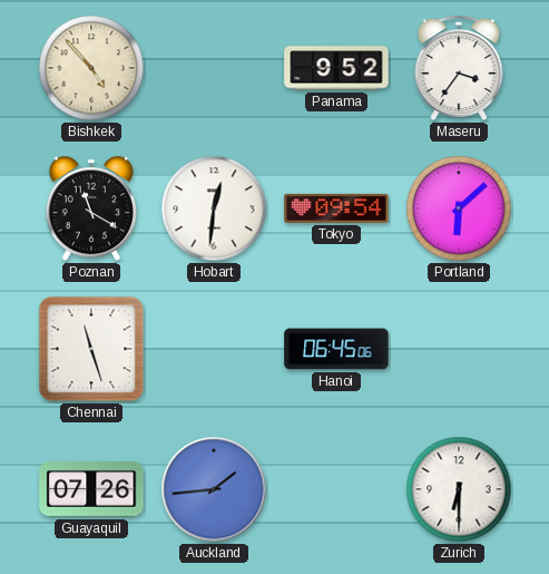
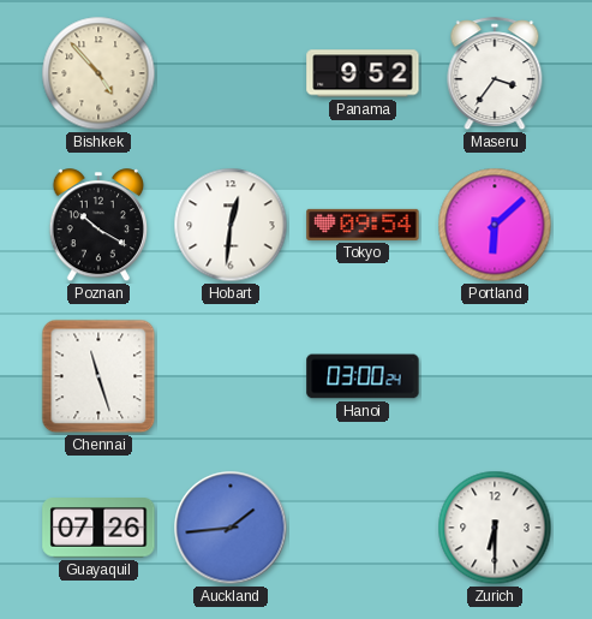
Poznan: 11:20 -> 10:20 (97, 226)
Hanoi: 06:45 -> 03:00 (363, 376)
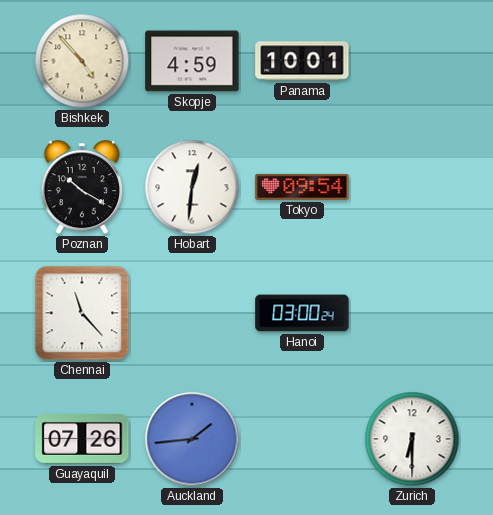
Skopje: none -> 4:59 (192, 61)
Panama: 9:52 -> 10:01 (302, 61)
Maseru: 3:36 -> none (495, 75)
Portland: 6:08 -> none (495, 225)
Chennai: 11:27 -> 11:23 (82, 313)
